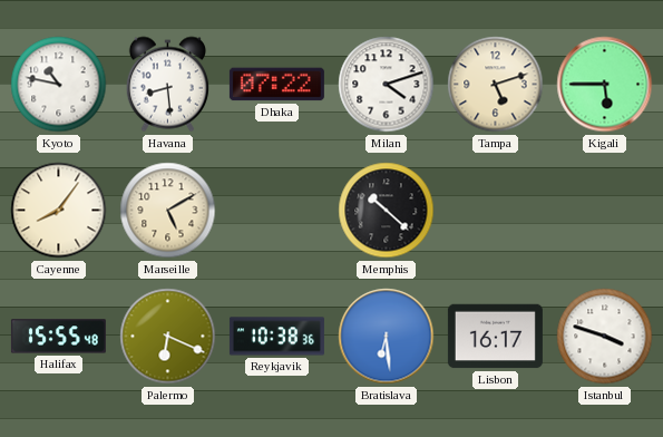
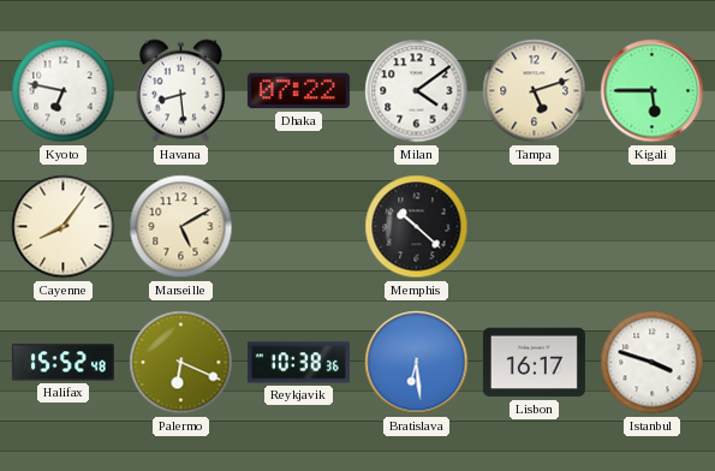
Kyoto: 10:47 -> 6:47 (64, 91)
Milan: 4:12 -> 4:09 (417, 91)
Halifax: 15:55 -> 15:52 (62, 363)
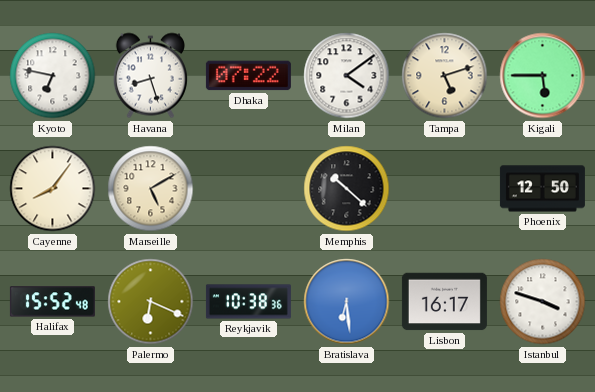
Havana: 8:29 -> 8:27 (150, 76)
Phoenix: none -> 12:50 (542, 189)
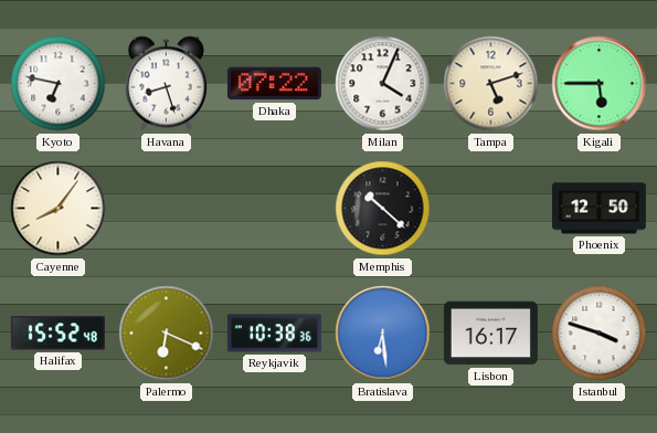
Milan: 4:09 -> 4:04 (383, 84)
Marseille: 5:10 -> none (151, 189)
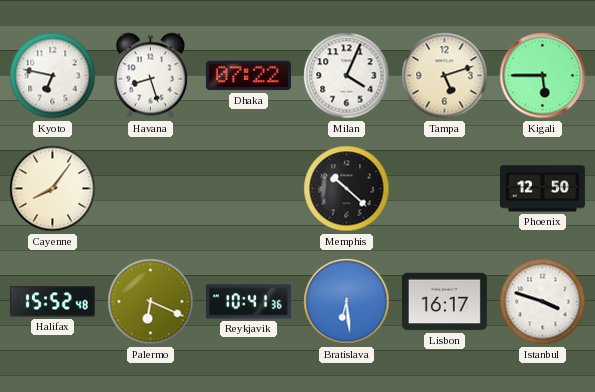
Reykjavik: 10:38 -> 10:41 (248, 302)
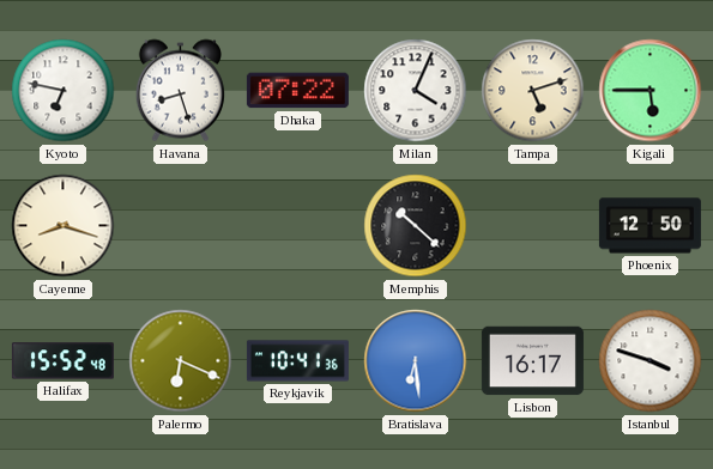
Cayenne: 8:06 -> 8:18 (64, 226)
